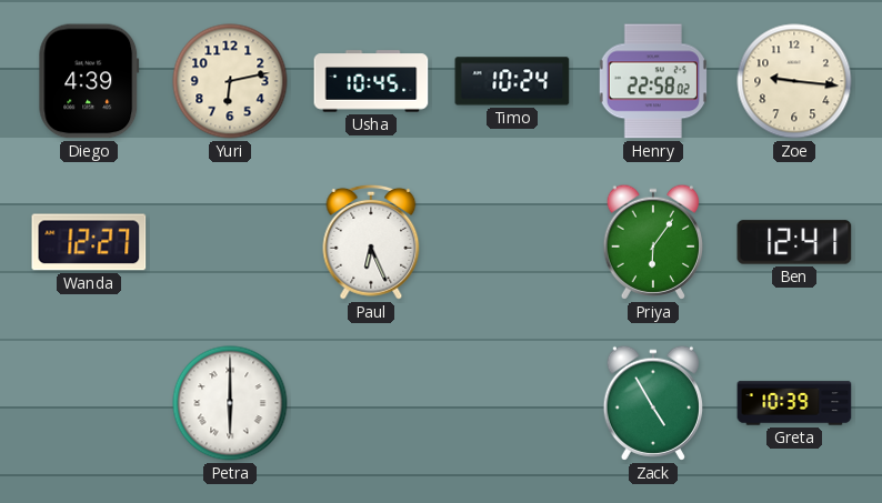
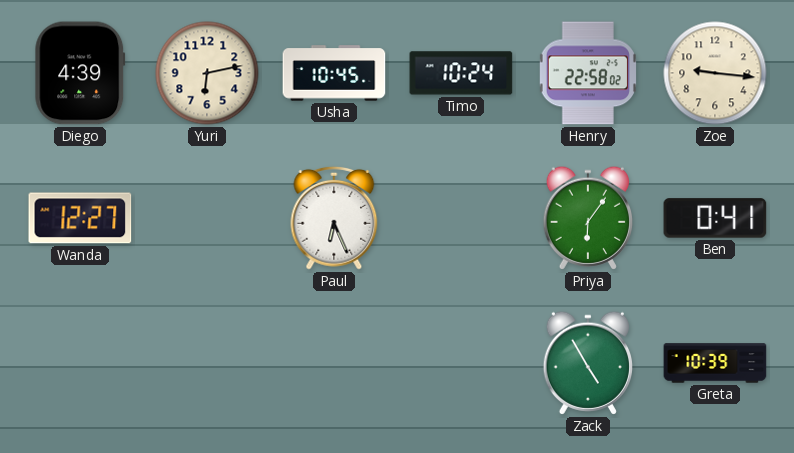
Ben: 12:41 -> 0:41 (715, 218)
Petra: 6:00 -> none (230, 403)
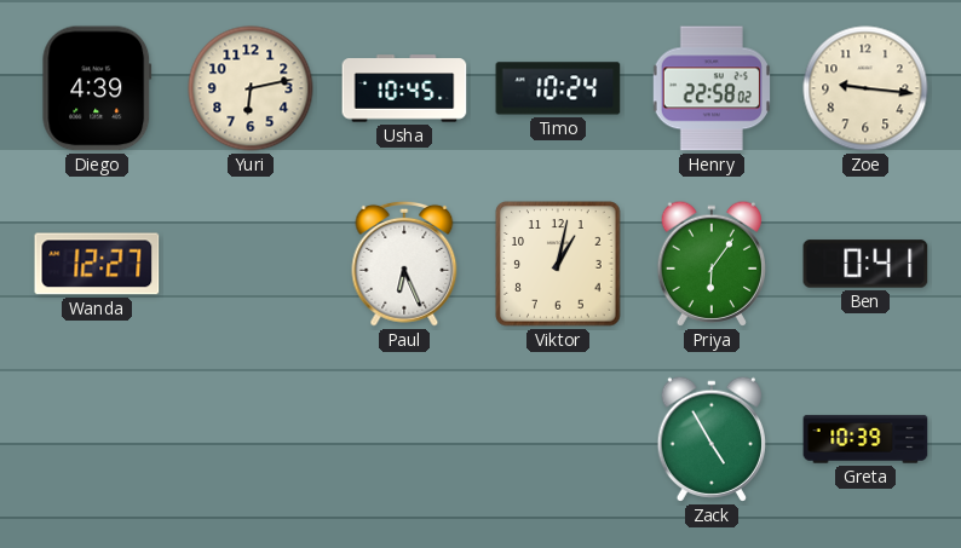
Viktor: none -> 1:02 (558, 264)
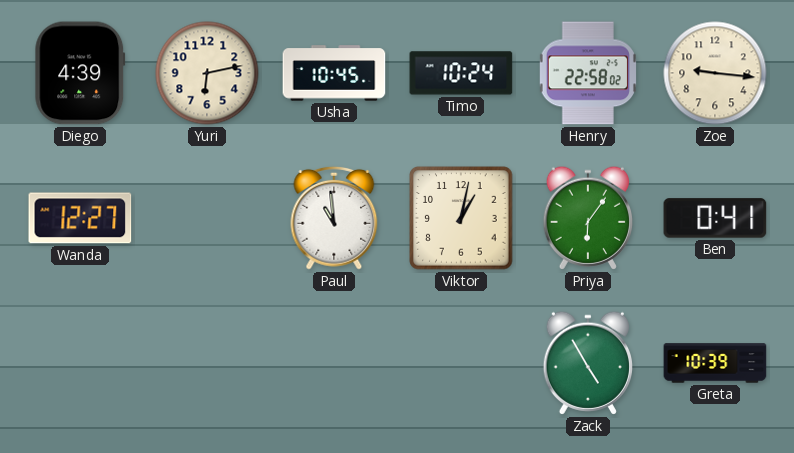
Paul: 6:26 -> 10:59 (334, 218)
